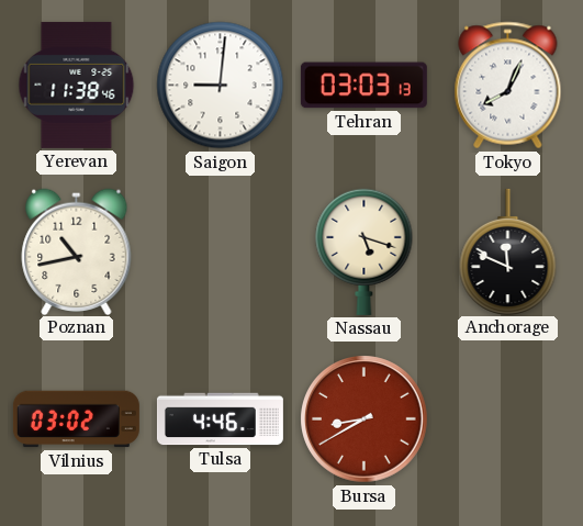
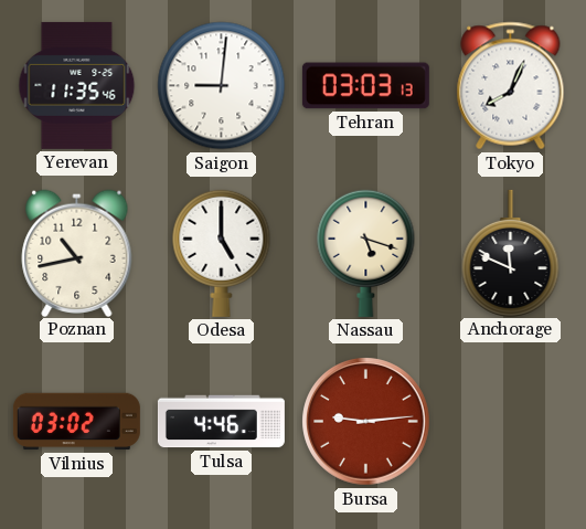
Yerevan: 11:38 -> 11:35 (77, 85)
Odesa: none -> 5:00 (222, 253)
Bursa: 8:40 -> 9:14 (366, 422)
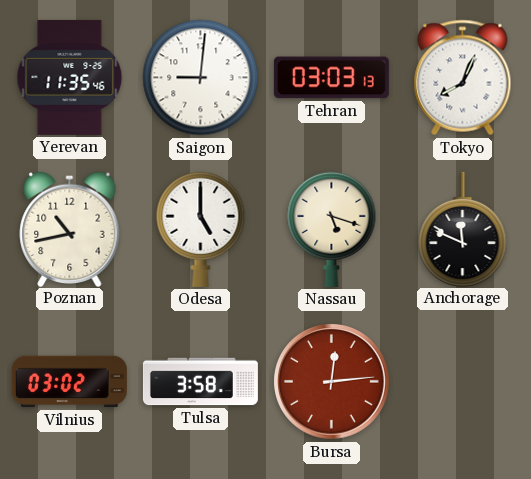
Tulsa: 4:46 -> 3:58 (200, 382)
Bursa: 9:14 -> 12:14 (332, 382)
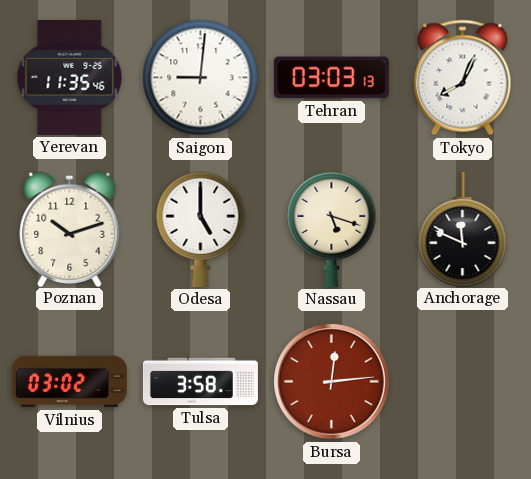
Poznan: 10:43 -> 10:12 (70, 229)
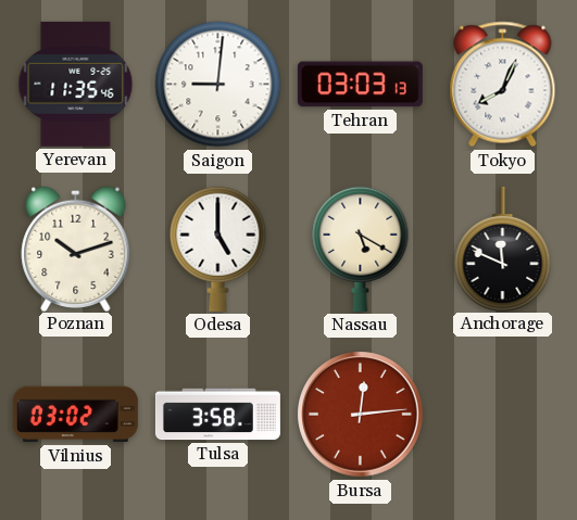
Nassau: 5:18 -> 5:20 (361, 249)
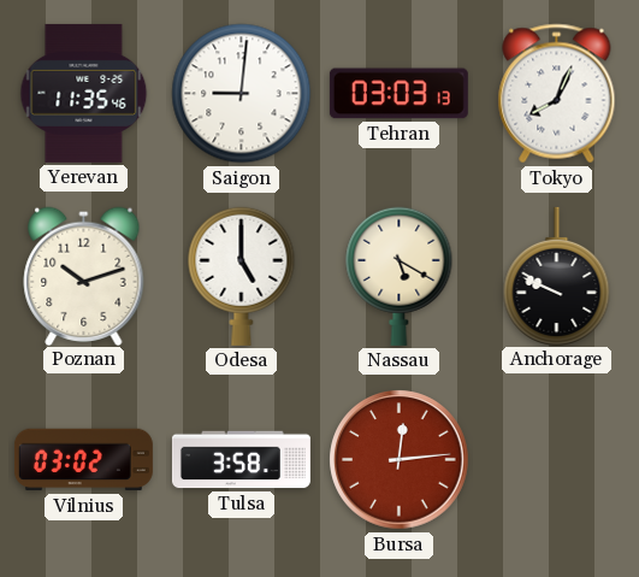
Anchorage: 11:49 -> 9:49 (557, 276)
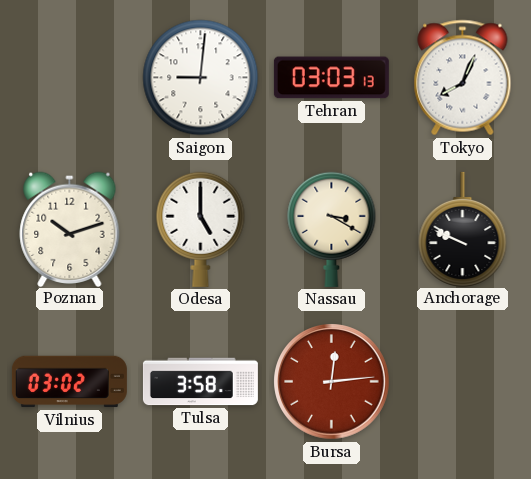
Yerevan: 11:35 -> none (84, 93)
Nassau: 5:20 -> 3:20 (332, 229)
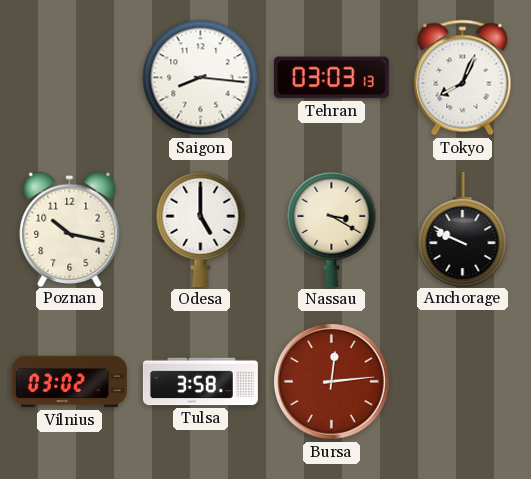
Saigon: 9:01 -> 8:16 (201, 78)
Poznan: 10:12 -> 10:17 (70, 229)
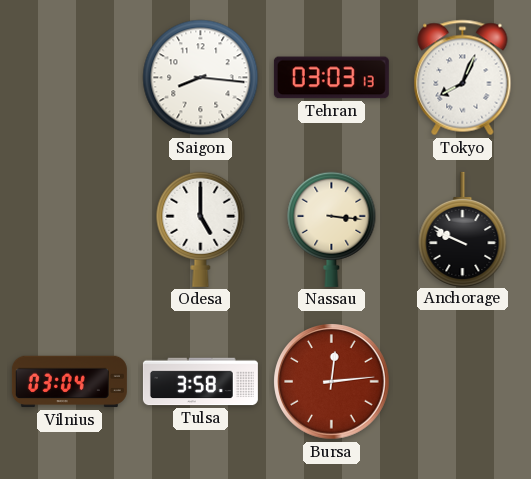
Poznan: 10:17 -> none (70, 229)
Nassau: 3:20 -> 3:16 (332, 229)
Vilnius: 03:02 -> 03:04 (69, 382)
